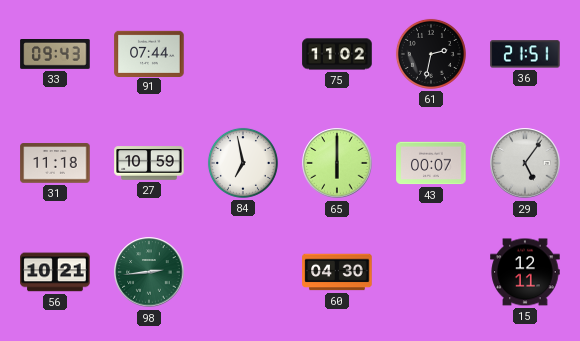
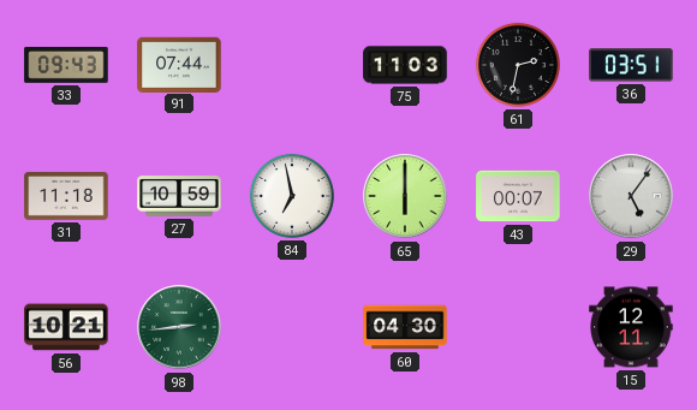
75: 11:02 -> 11:03 (405, 65)
36: 21:51 -> 03:51 (631, 65)
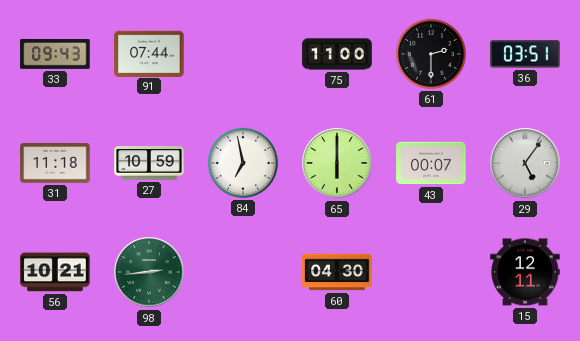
75: 11:03 -> 11:00 (337, 54)
61: 2:32 -> 2:30 (431, 54)
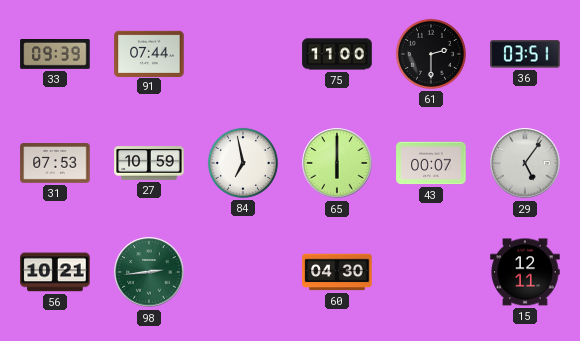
33: 09:43 -> 09:39 (55, 55)
31: 11:18 -> 07:53 (55, 163)
